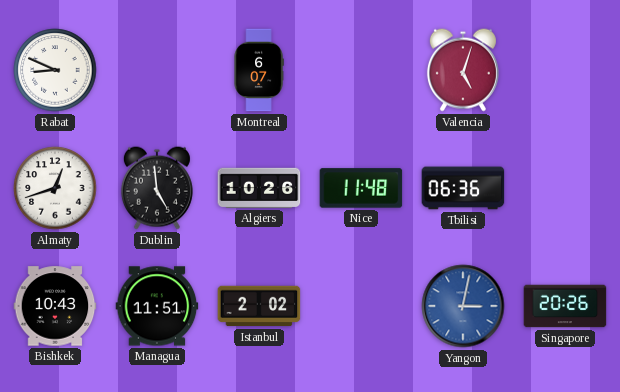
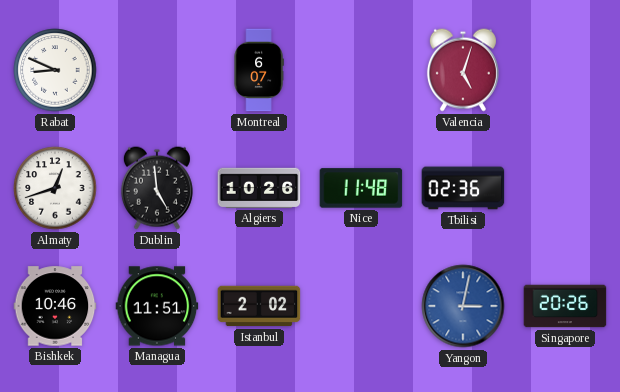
Tbilisi: 06:36 -> 02:36 (463, 188)
Bishkek: 10:43 -> 10:46 (55, 306)
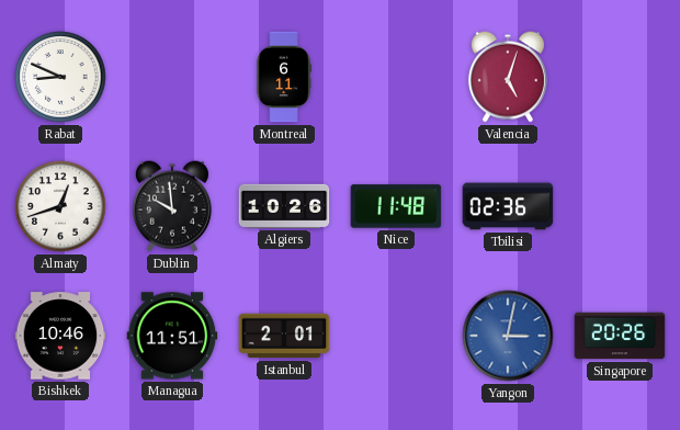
Montreal: 6:07 -> 6:11 (284, 77)
Dublin: 4:59 -> 9:59 (172, 206)
Istanbul: 2:02 -> 2:01 (284, 336)
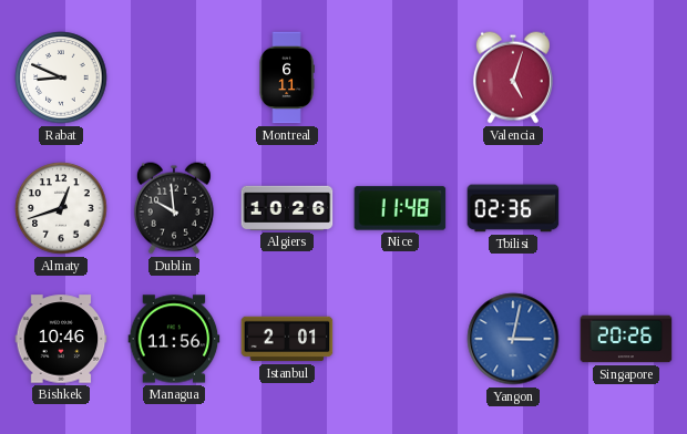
Managua: 11:51 -> 11:56 (174, 339)
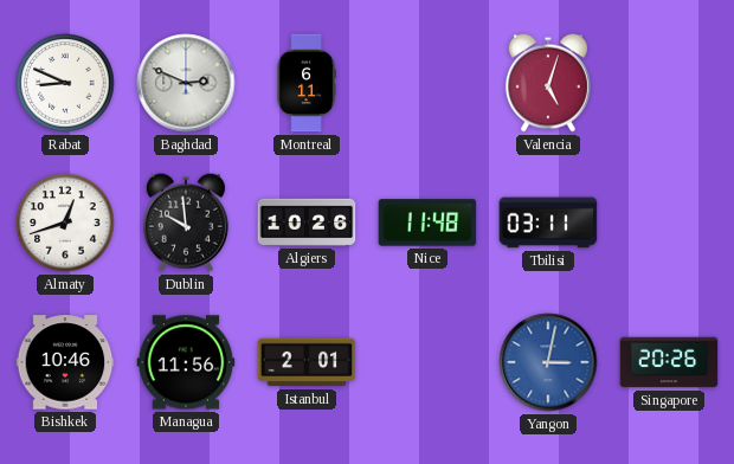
Baghdad: none -> 2:49 (186, 83)
Tbilisi: 02:36 -> 03:11 (548, 223)
